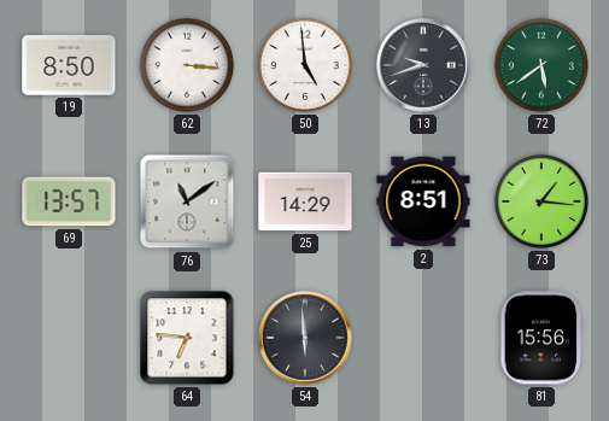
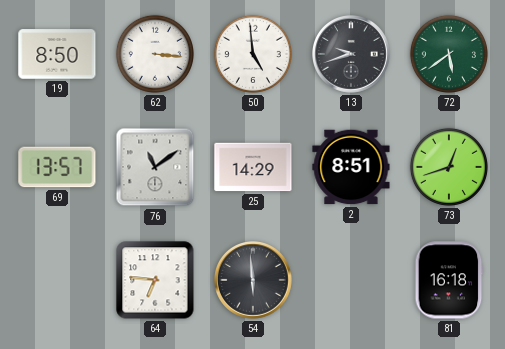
73: 1:16 -> 12:42 (449, 167)
81: 15:56 -> 16:18 (449, 280)
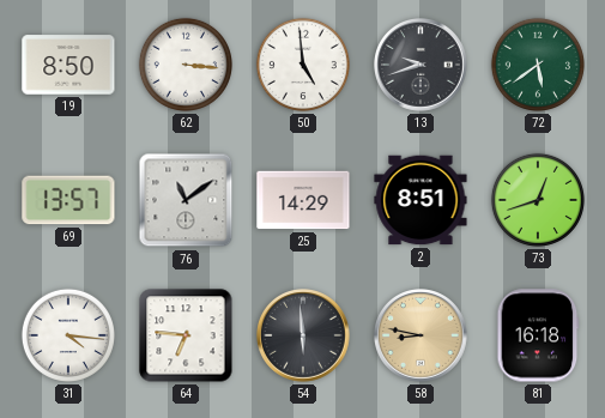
31: none -> 4:16 (68, 335)
58: none -> 8:47 (422, 337)
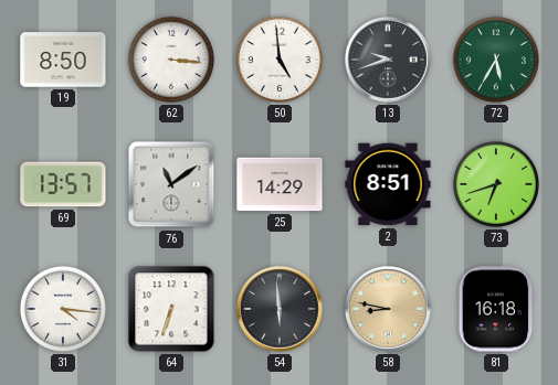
72: 5:39 -> 5:35 (496, 60)
73: 12:42 -> 6:42 (496, 184)
64: 6:46 -> 6:33 (171, 309)
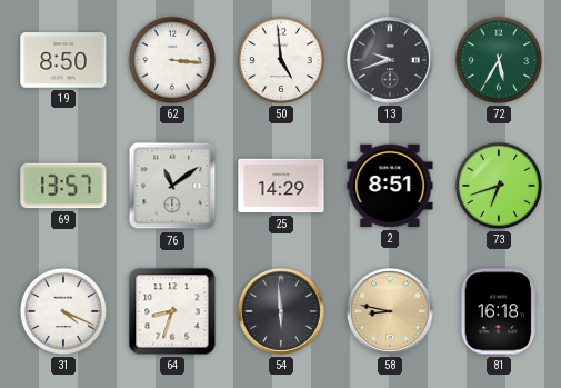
31: 4:16 -> 4:19 (63, 311)
64: 6:33 -> 8:33 (172, 311)
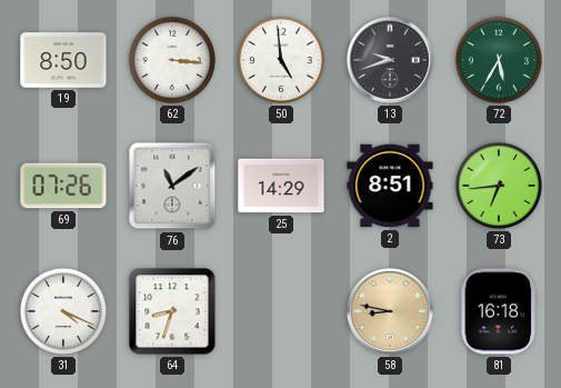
69: 13:57 -> 07:26 (63, 186)
73: 6:42 -> 6:44 (499, 186)
54: 5:59 -> none (282, 312)
